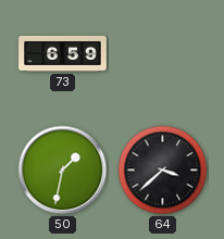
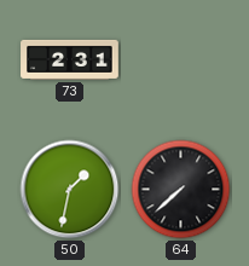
73: 6:59 -> 2:31 (70, 59)
64: 3:38 -> 7:38 (181, 190)
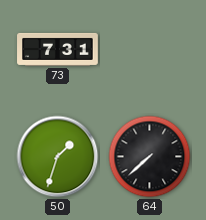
73: 2:31 -> 7:31 (58, 49)
50: 1:32 -> 1:33 (58, 157)
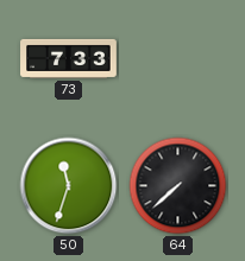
73: 7:31 -> 7:33 (69, 58)
50: 1:33 -> 11:33 (69, 186)
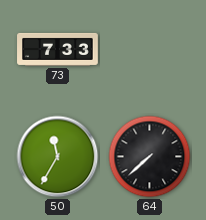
50: 11:33 -> 11:35 (58, 157)
